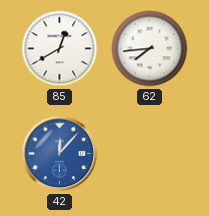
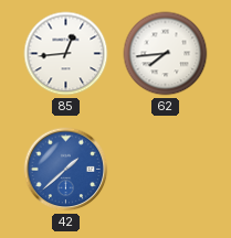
85: 12:40 -> 12:44 (66, 54)
42: 12:07 -> 1:38 (66, 170)
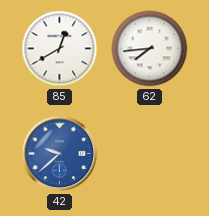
85: 12:44 -> 12:40 (60, 49)
42: 1:38 -> 9:38 (60, 154)
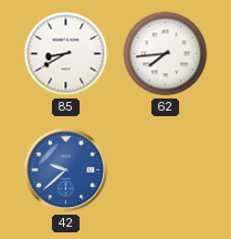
85: 12:40 -> 8:40 (66, 54)
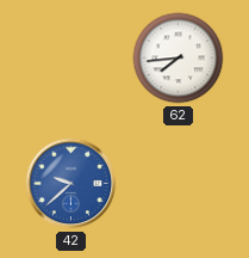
85: 8:40 -> none (66, 54)
